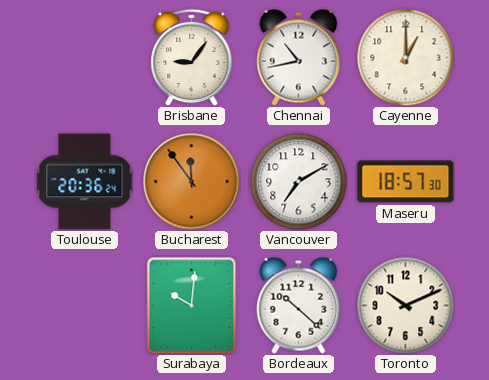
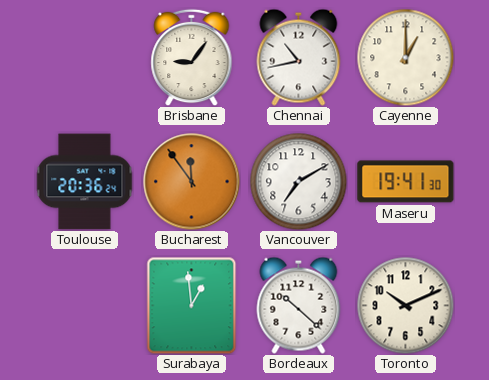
Maseru: 18:57 -> 19:41 (406, 182)
Surabaya: 10:01 -> 12:59 (192, 305)
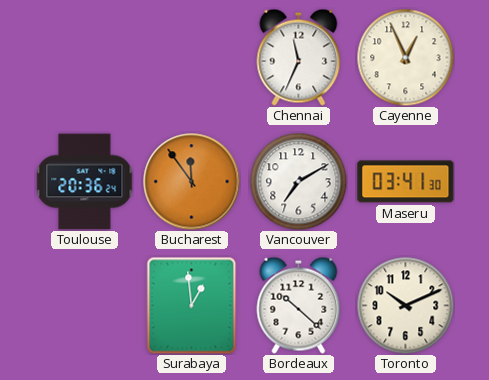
Brisbane: 9:06 -> none (192, 57)
Chennai: 10:43 -> 11:34 (299, 57)
Cayenne: 1:00 -> 12:56 (405, 57)
Maseru: 19:41 -> 03:41 (406, 182)
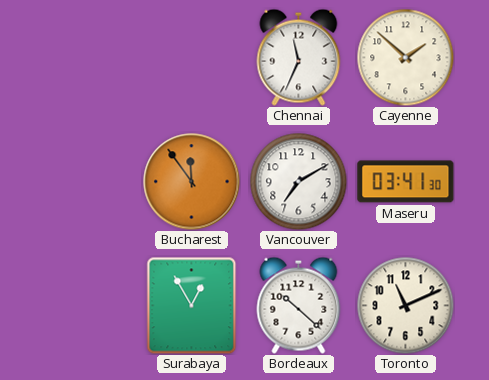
Cayenne: 12:56 -> 1:52 (405, 57)
Toulouse: 20:36 -> none (85, 182)
Surabaya: 12:59 -> 12:55 (192, 305)
Toronto: 10:11 -> 11:11 (405, 305)
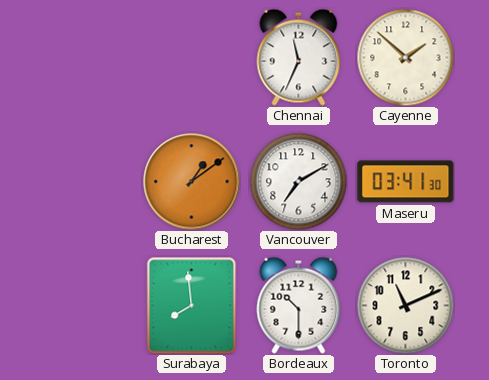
Bucharest: 11:54 -> 1:09 (192, 182)
Surabaya: 12:55 -> 7:59 (192, 305)
Bordeaux: 10:22 -> 10:30 (299, 305)
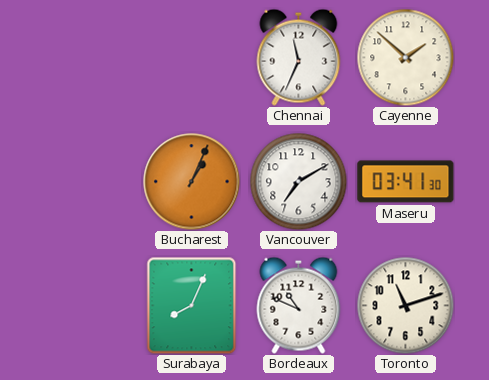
Bucharest: 1:09 -> 1:04 (192, 182)
Surabaya: 7:59 -> 8:04 (192, 305)
Bordeaux: 10:30 -> 10:49 (299, 305)
Toronto: 11:11 -> 11:12 (405, 305)
